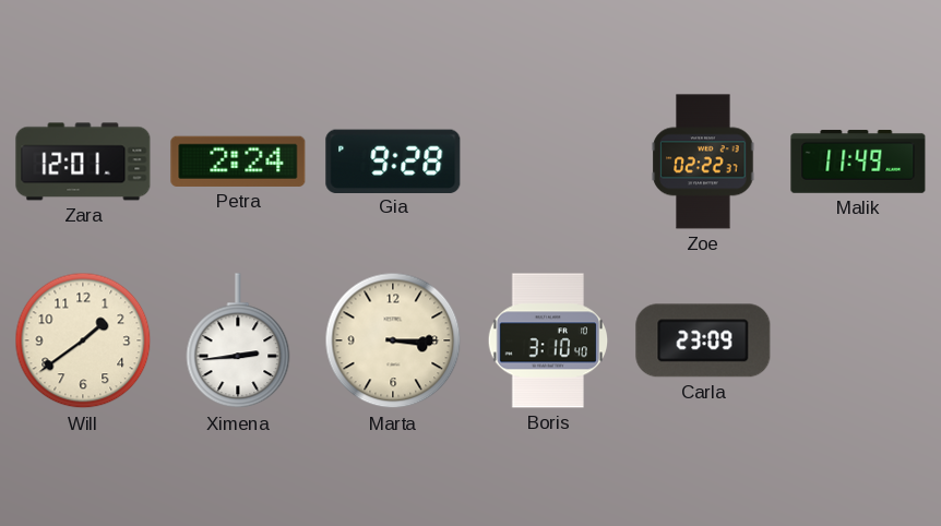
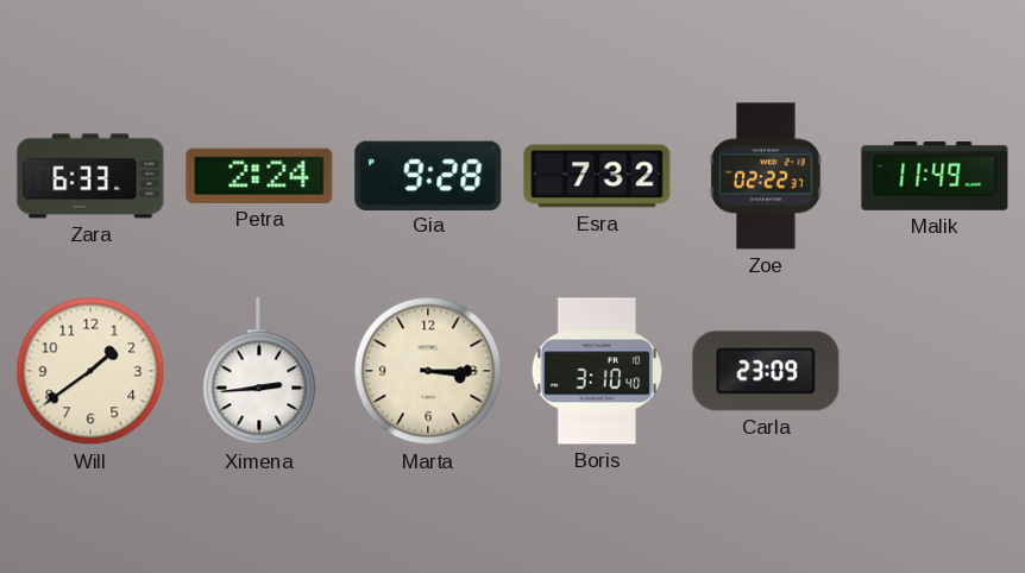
Zara: 12:01 -> 6:33 (90, 176)
Esra: none -> 7:32 (597, 176)
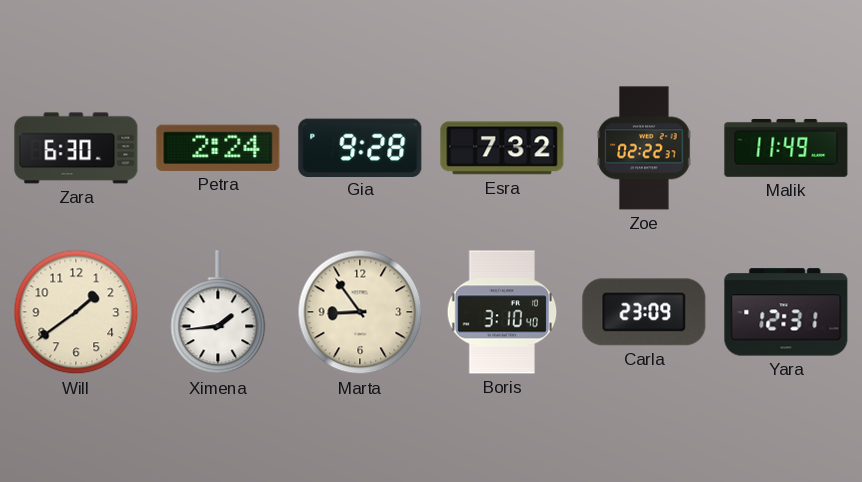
Zara: 6:33 -> 6:30 (76, 148)
Ximena: 2:44 -> 1:44 (218, 313)
Marta: 3:15 -> 8:54 (360, 312)
Yara: none -> 12:31 (786, 312)
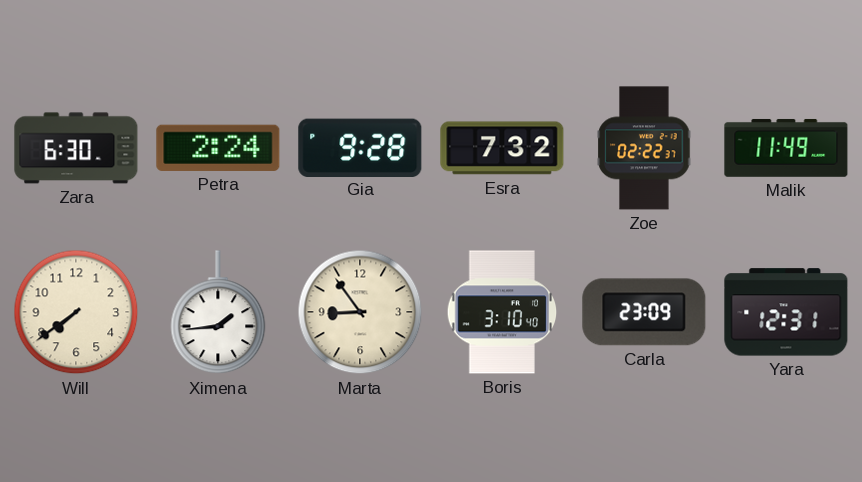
Will: 1:39 -> 7:39 (76, 312)
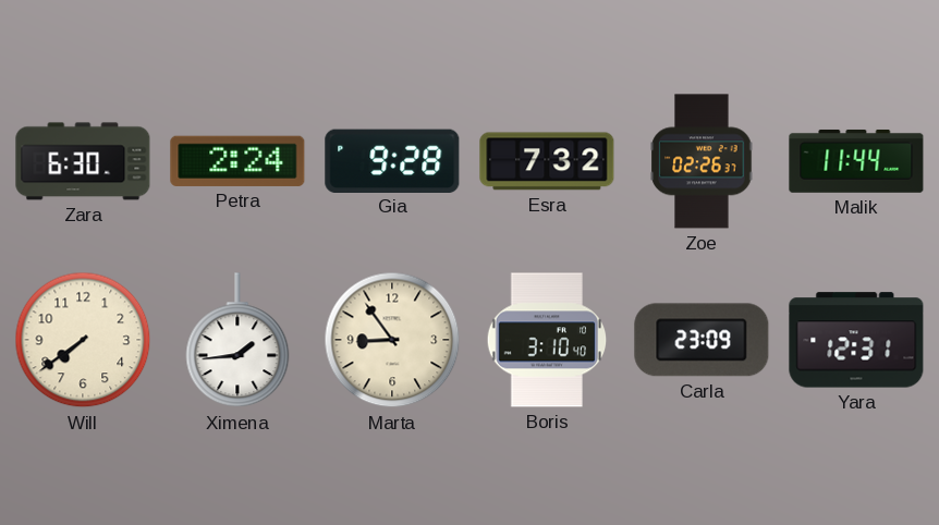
Zoe: 02:22 -> 02:26 (702, 161)
Malik: 11:49 -> 11:44 (856, 161)
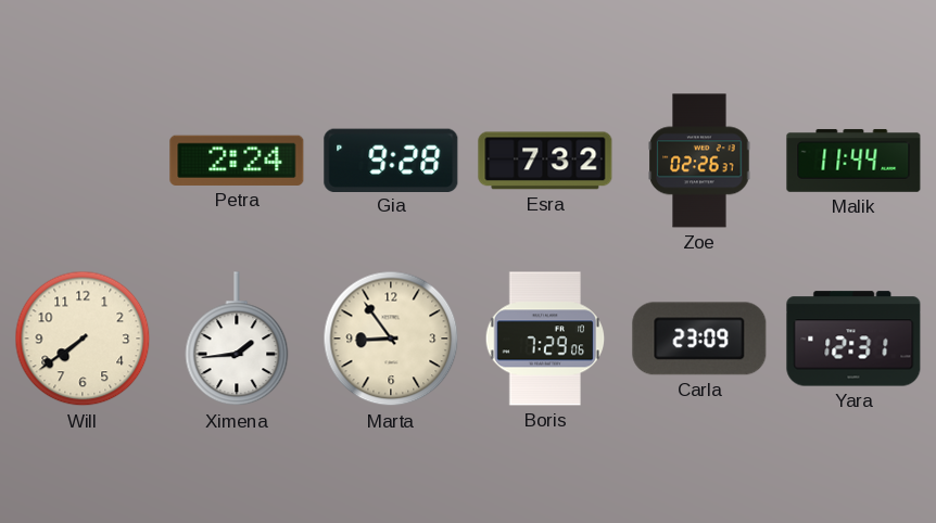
Zara: 6:30 -> none (83, 161)
Boris: 3:10 -> 7:29 (545, 339)
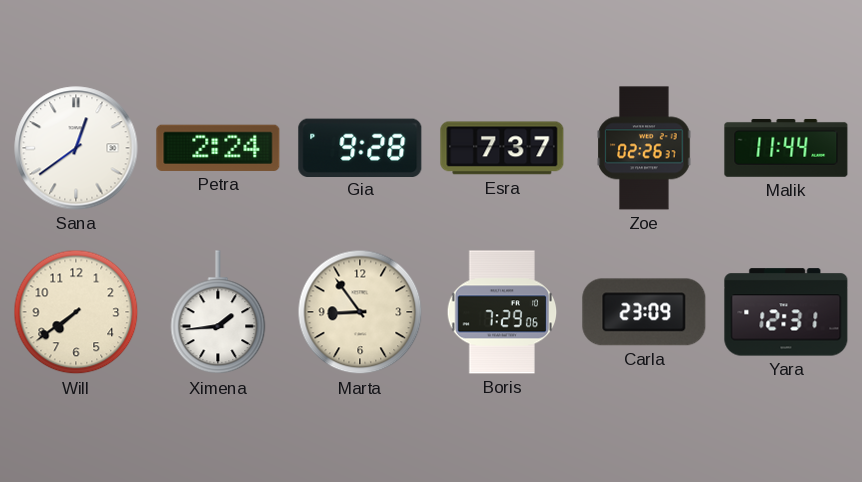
Sana: none -> 12:39 (76, 148)
Esra: 7:32 -> 7:37 (502, 148)
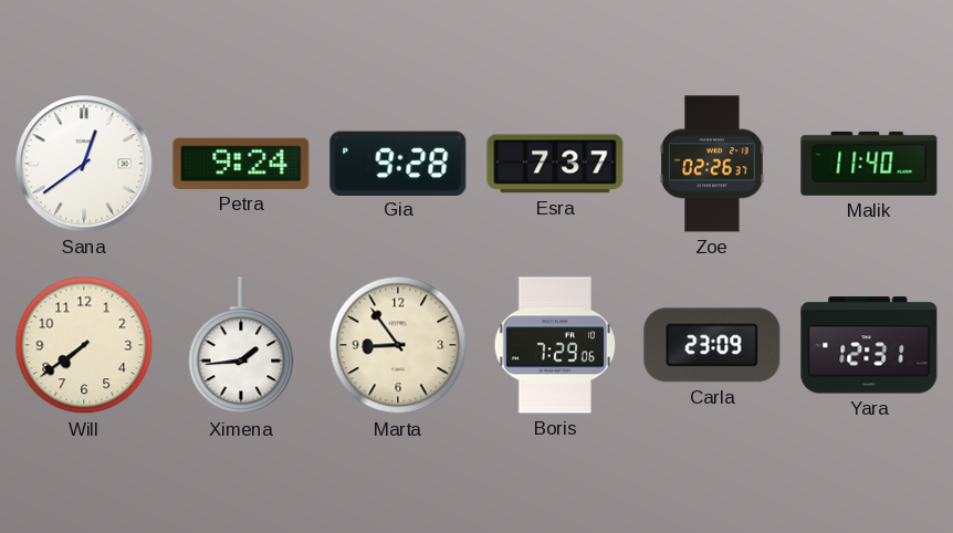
Petra: 2:24 -> 9:24 (241, 164)
Malik: 11:44 -> 11:40 (869, 164)
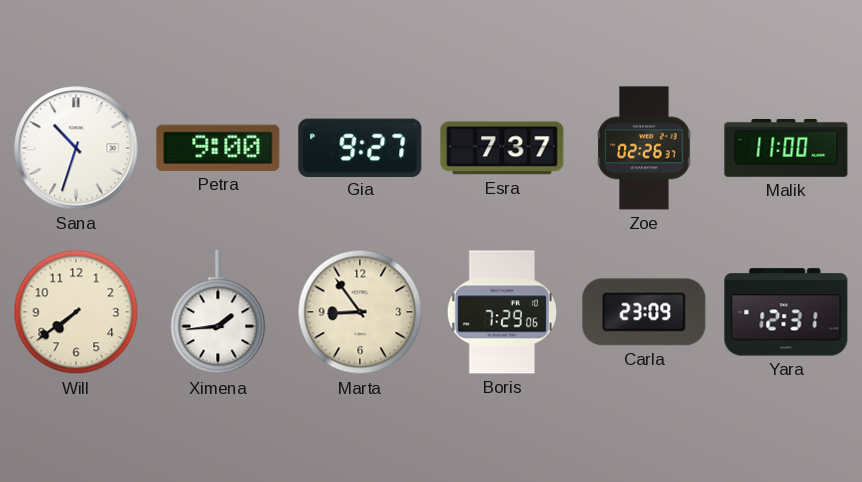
Sana: 12:39 -> 10:33 (76, 148)
Petra: 9:24 -> 9:00 (218, 148)
Gia: 9:28 -> 9:27 (360, 147)
Malik: 11:40 -> 11:00 (786, 148)
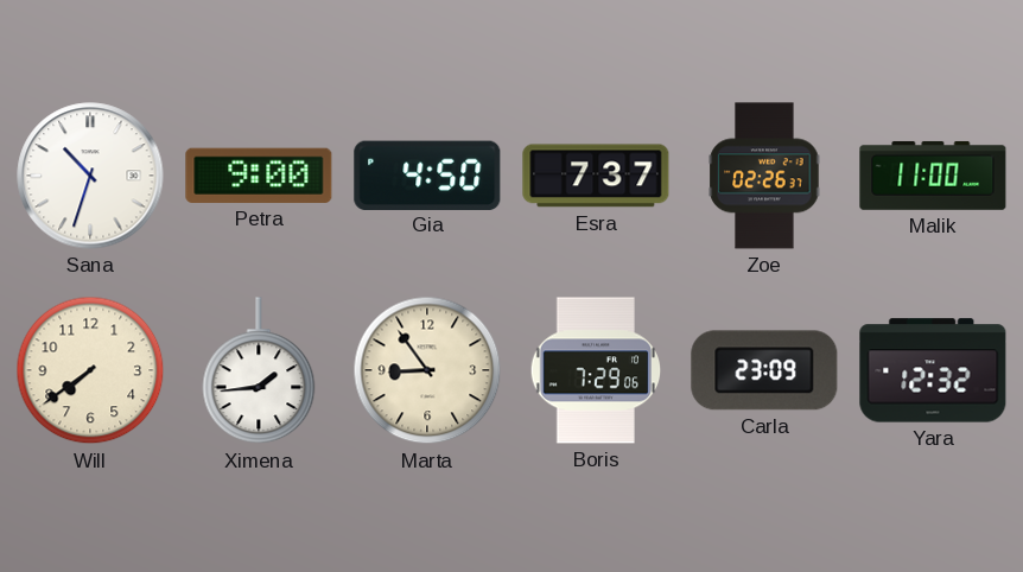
Gia: 9:27 -> 4:50 (427, 174)
Yara: 12:31 -> 12:32 (933, 370)
